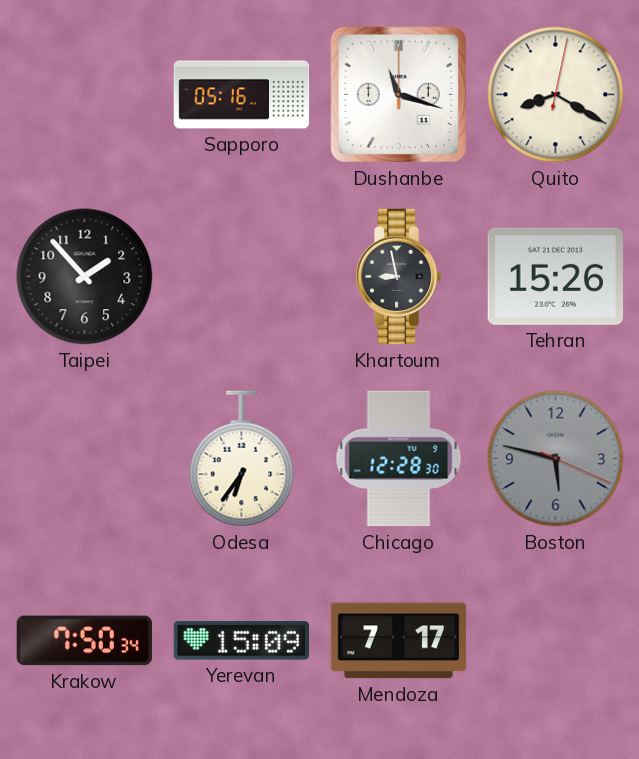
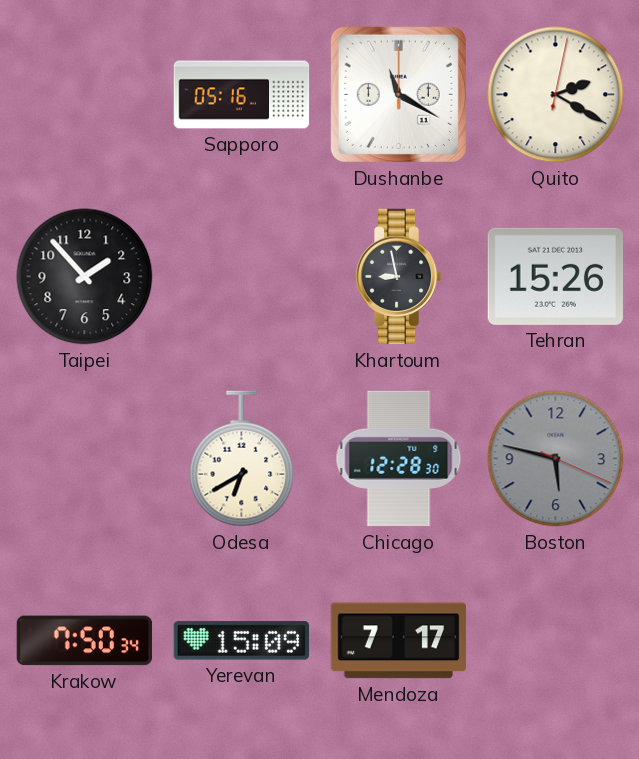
Dushanbe: 11:18 -> 11:20 (398, 94)
Quito: 8:20 -> 2:20 (556, 95)
Odesa: 6:36 -> 6:40 (242, 459)
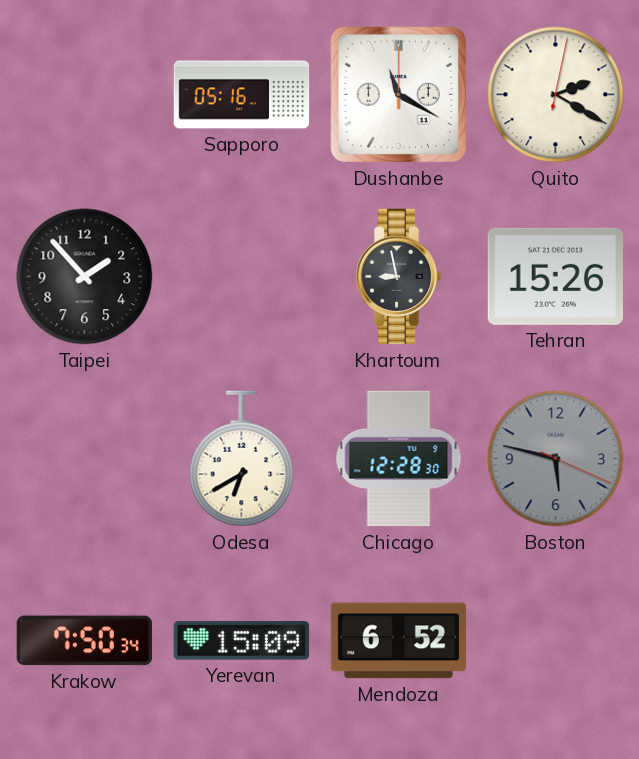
Mendoza: 7:17 -> 6:52 (399, 641)
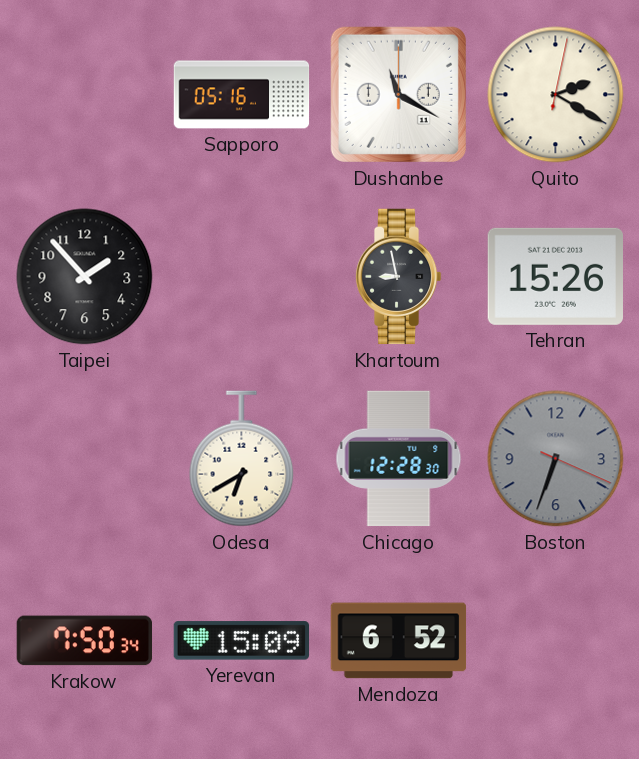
Boston: 5:47 -> 6:33 (556, 459)
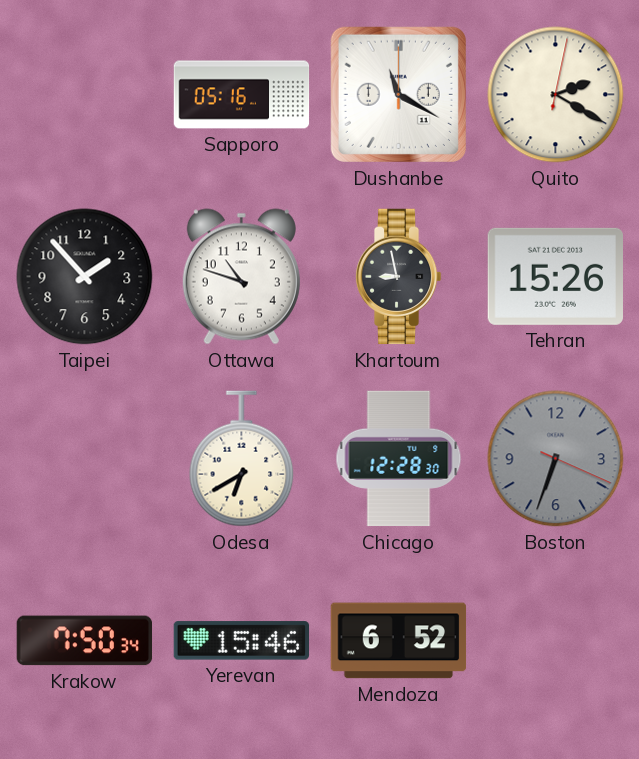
Ottawa: none -> 10:48 (241, 277)
Yerevan: 15:09 -> 15:46 (241, 641)
